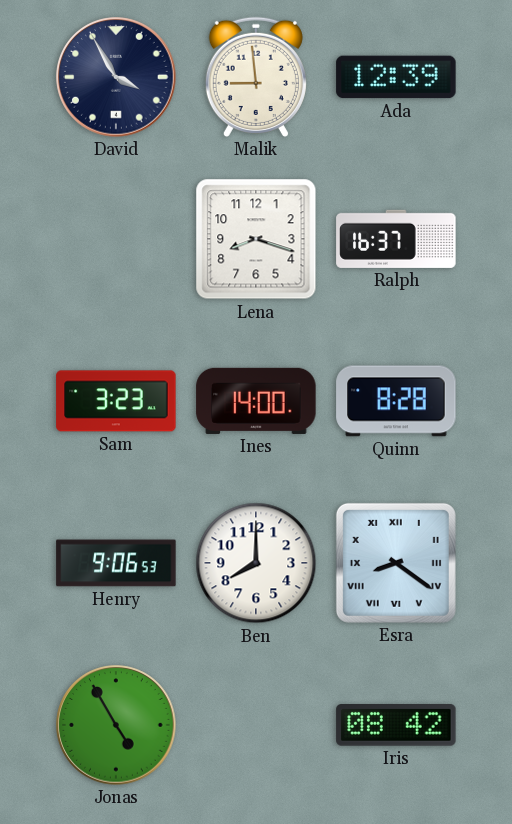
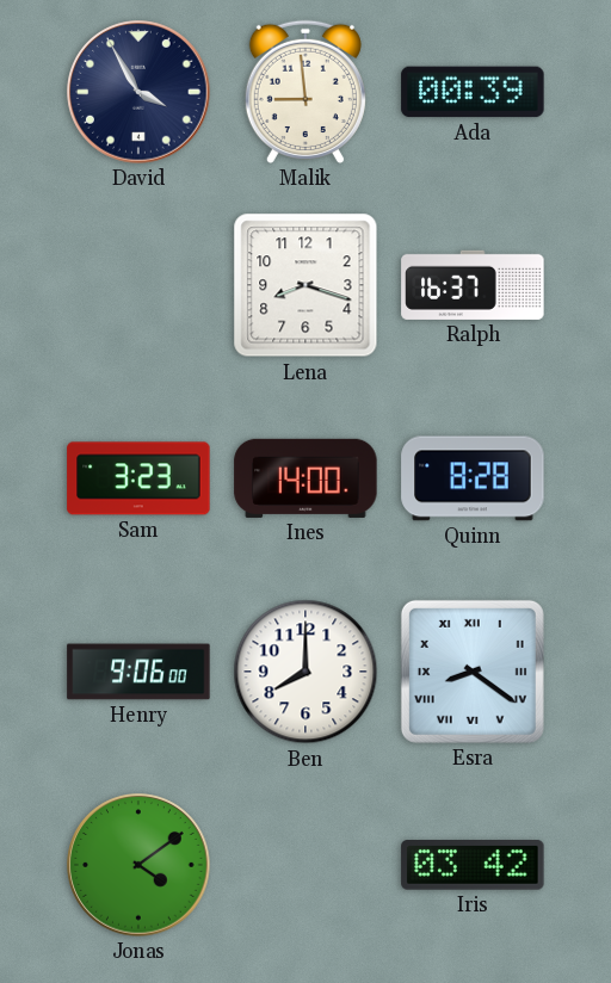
Ada: 12:39 -> 00:39 (473, 92)
Henry: 9:06:53 -> 9:06:00 (138, 672)
Jonas: 4:55 -> 4:09 (138, 865)
Iris: 08:42 -> 03:42 (473, 866)
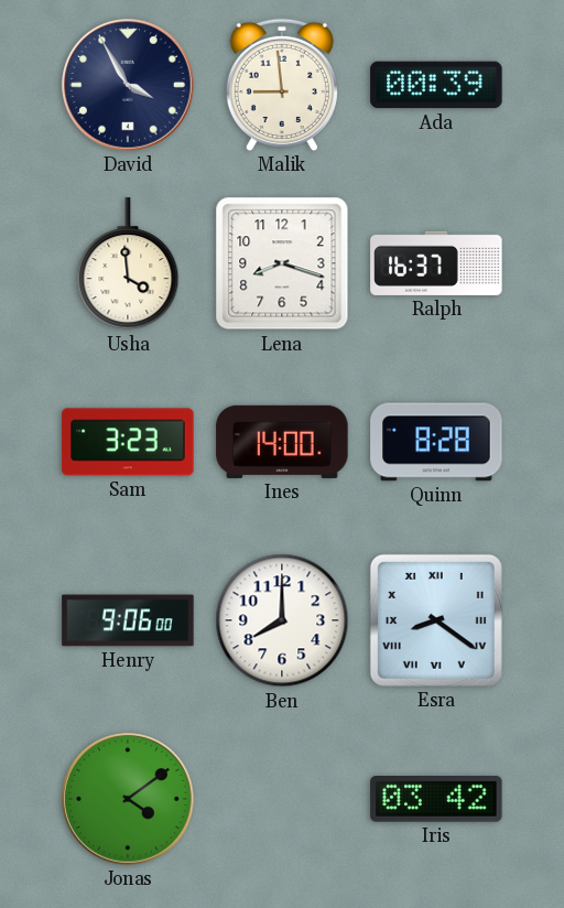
Usha: none -> 3:59 (128, 264)
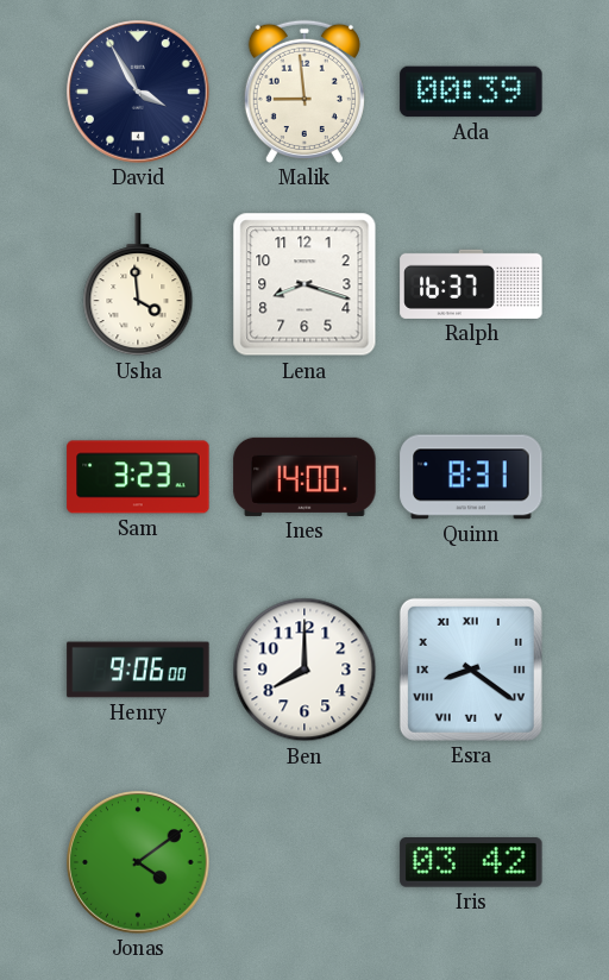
Quinn: 8:28 -> 8:31 (471, 477)
